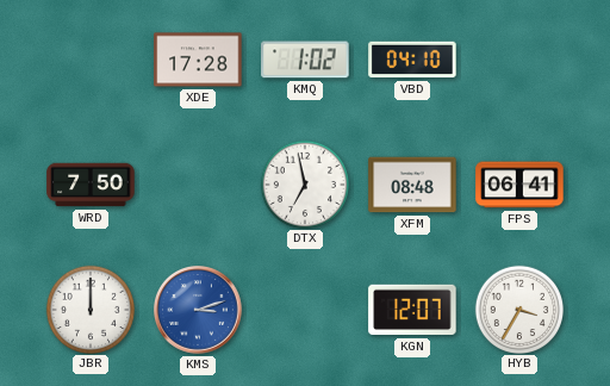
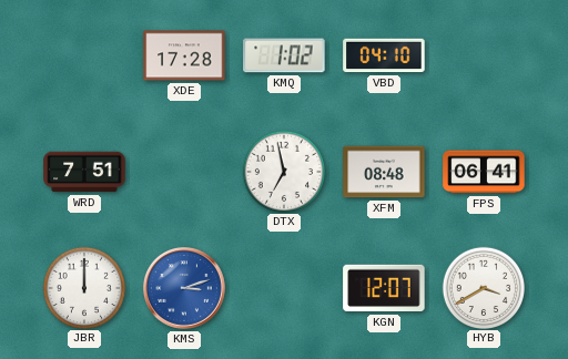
WRD: 7:50 -> 7:51 (84, 172)
HYB: 3:35 -> 3:40 (483, 287)
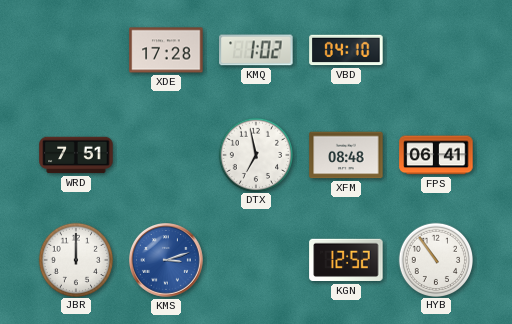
KGN: 12:07 -> 12:52 (346, 260)
HYB: 3:40 -> 10:54 (435, 259)
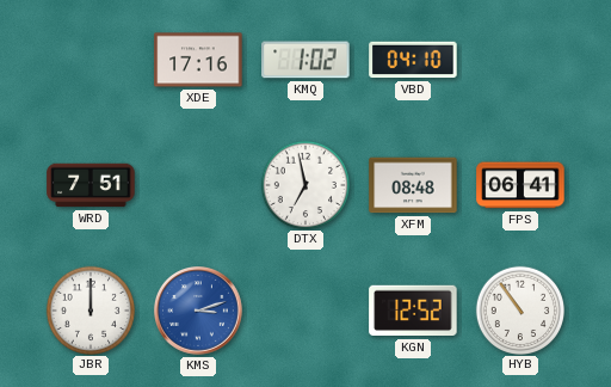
XDE: 17:28 -> 17:16 (198, 60)
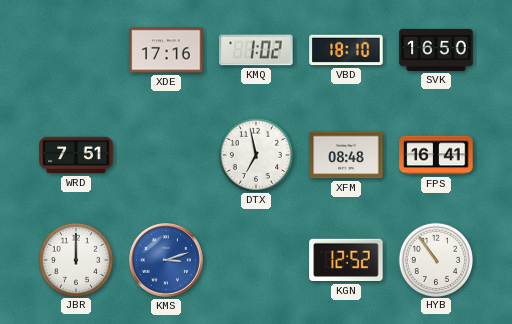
VBD: 04:10 -> 18:10 (346, 50)
SVK: none -> 16:50 (436, 50)
FPS: 06:41 -> 16:41 (436, 155)
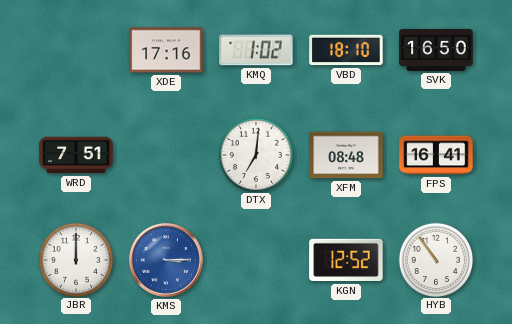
DTX: 6:58 -> 7:01 (255, 154)
KMS: 3:12 -> 3:15 (167, 261)
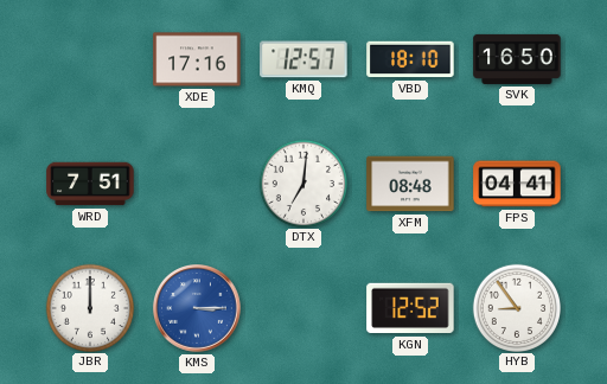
KMQ: 1:02 -> 12:57 (303, 59)
FPS: 16:41 -> 04:41 (517, 184)
HYB: 10:54 -> 8:54 (516, 307)
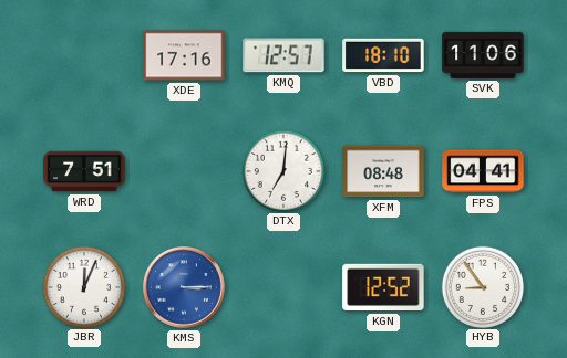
SVK: 16:50 -> 11:06 (483, 55)
JBR: 12:00 -> 12:04 (83, 286)
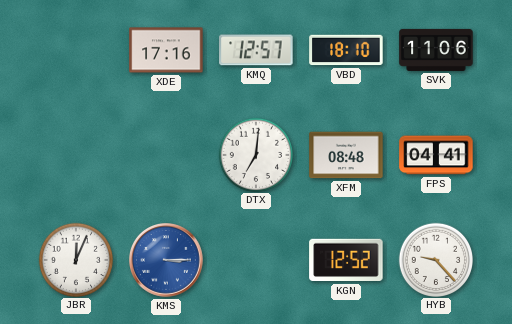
WRD: 7:51 -> none (84, 171)
HYB: 8:54 -> 9:23 (435, 259)
